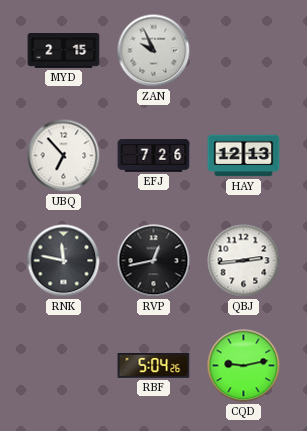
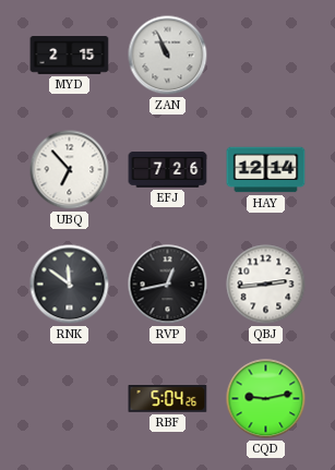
ZAN: 9:56 -> 10:56 (168, 56)
HAY: 12:13 -> 12:14 (266, 170)
RNK: 11:47 -> 11:51 (70, 285)
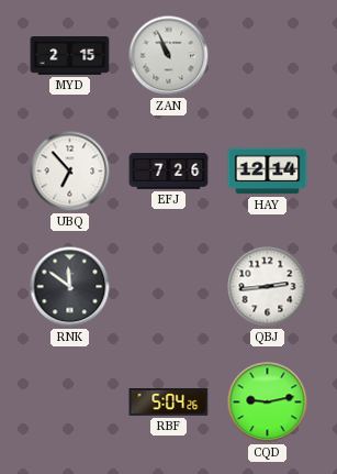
RVP: 12:43 -> none (168, 285)
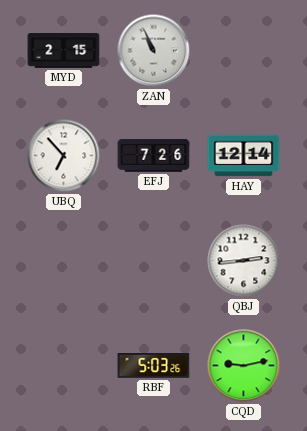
RNK: 11:51 -> none (70, 287)
RBF: 5:04 -> 5:03 (154, 366)
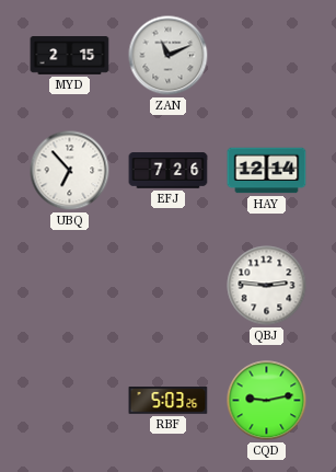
ZAN: 10:56 -> 11:11 (169, 56)
QBJ: 2:44 -> 2:46 (267, 286)
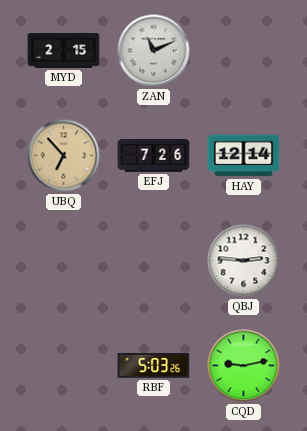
UBQ dial: white -> champagne (64, 156)
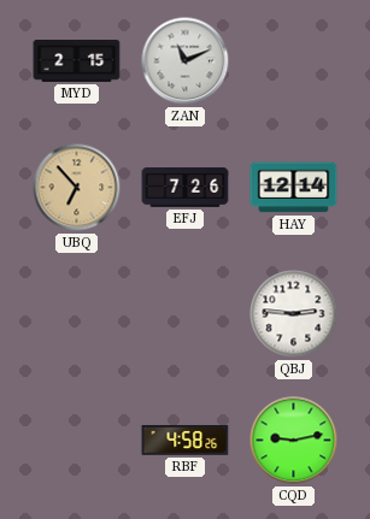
RBF: 5:03 -> 4:58 (186, 441)
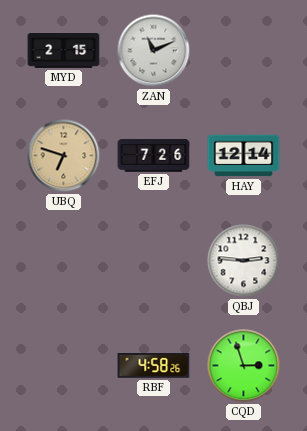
UBQ: 6:53 -> 6:48 (64, 156)
CQD: 9:13 -> 2:57 (244, 366)
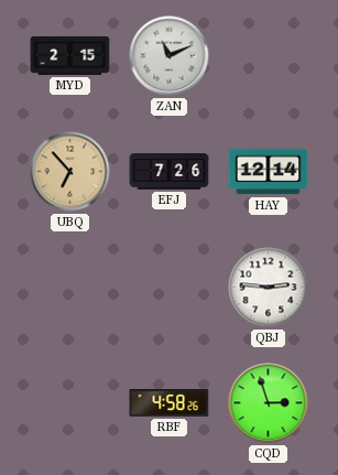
UBQ: 6:48 -> 6:53 (70, 172)
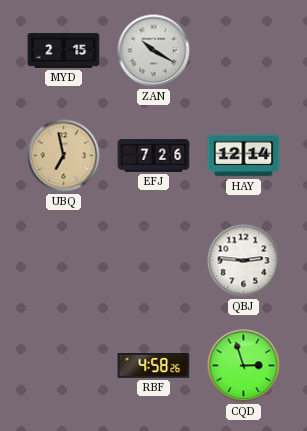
ZAN: 11:11 -> 10:20 (154, 51)
UBQ: 6:53 -> 6:58 (64, 156)
